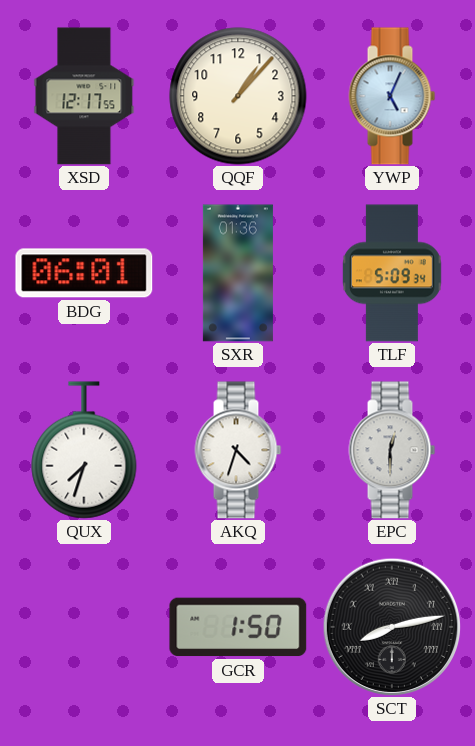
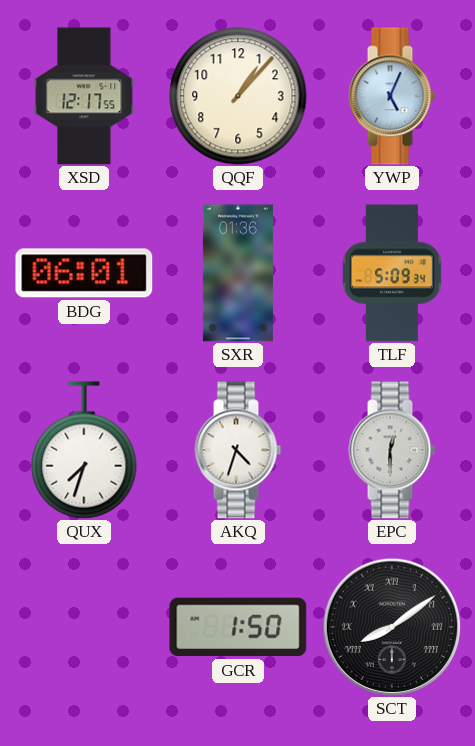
SCT: 8:13 -> 8:09 (392, 627)
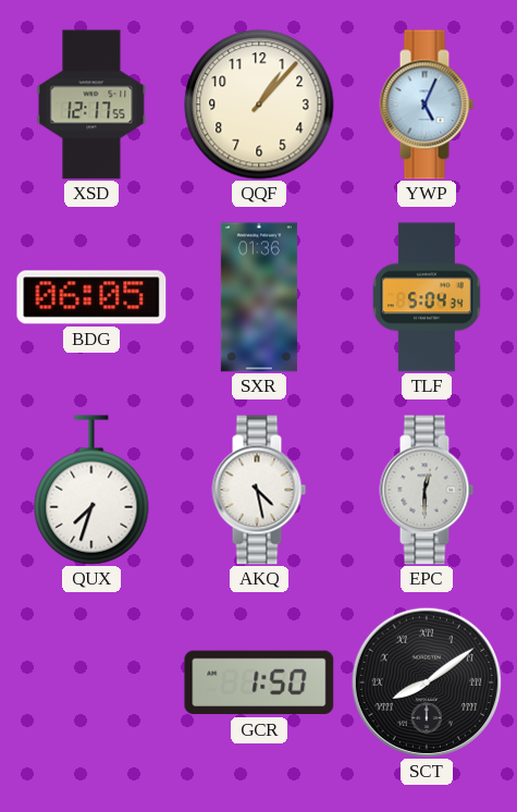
BDG: 06:01 -> 06:05 (91, 297)
TLF: 5:09 -> 5:04 (427, 297)
AKQ: 4:33 -> 4:28 (259, 490)
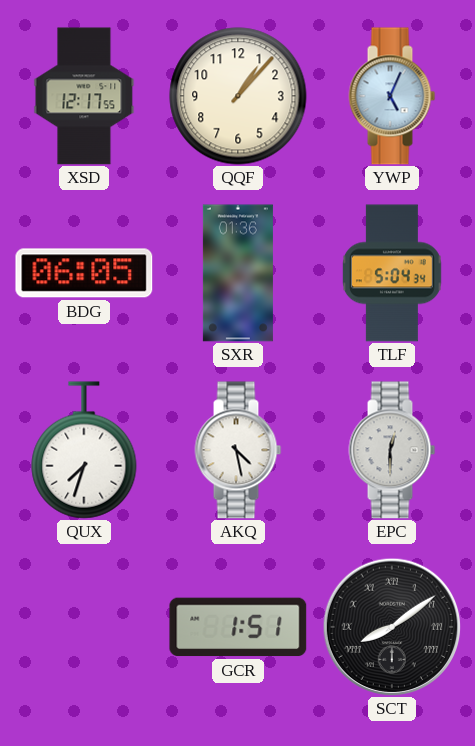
GCR: 1:50 -> 1:51 (238, 627)
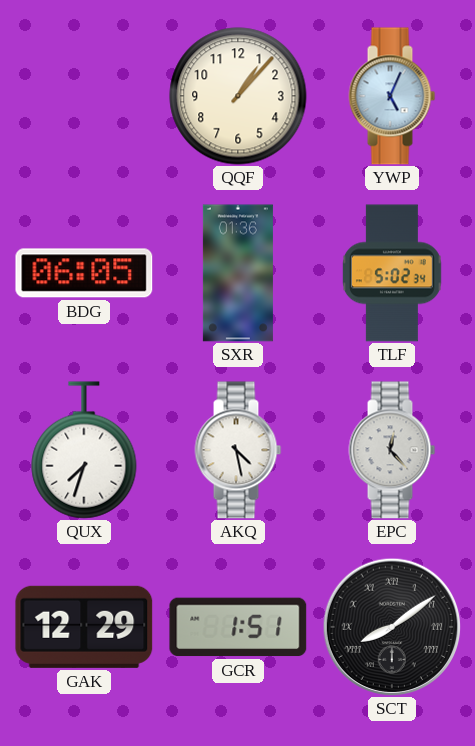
XSD: 12:17 -> none (84, 96)
TLF: 5:04 -> 5:02 (392, 273)
EPC: 12:30 -> 12:23 (392, 450)
GAK: none -> 12:29 (84, 627)
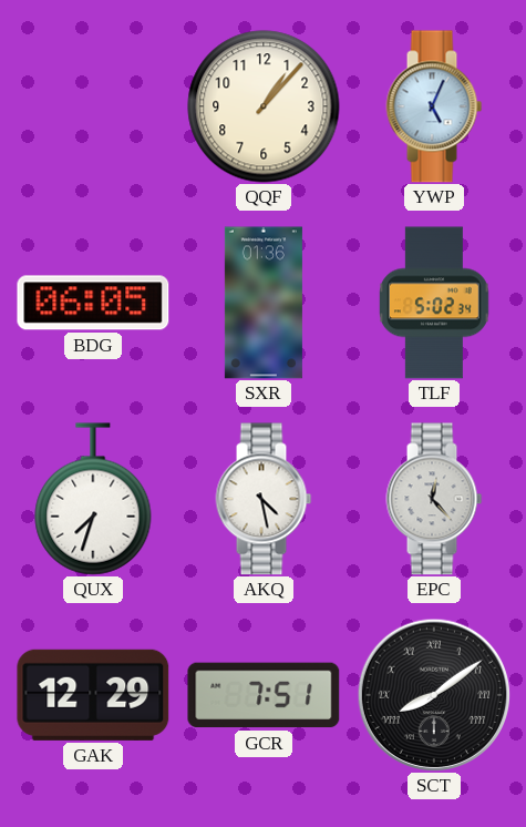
GCR: 1:51 -> 7:51 (264, 695)
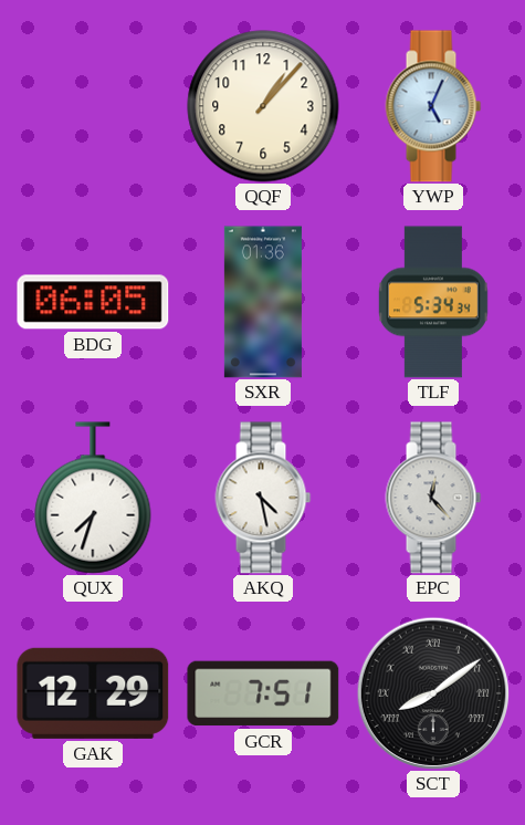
TLF: 5:02 -> 5:34 (433, 302)
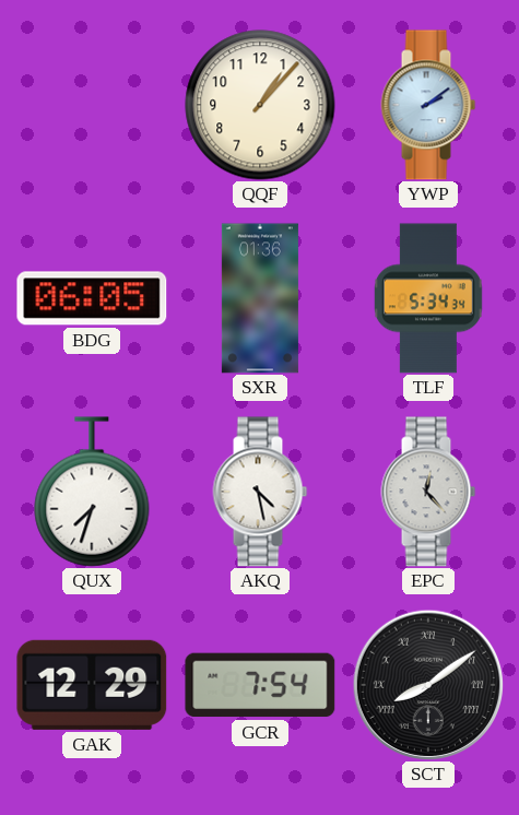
YWP: 5:04 -> 2:09 (428, 105)
GCR: 7:51 -> 7:54 (260, 685)
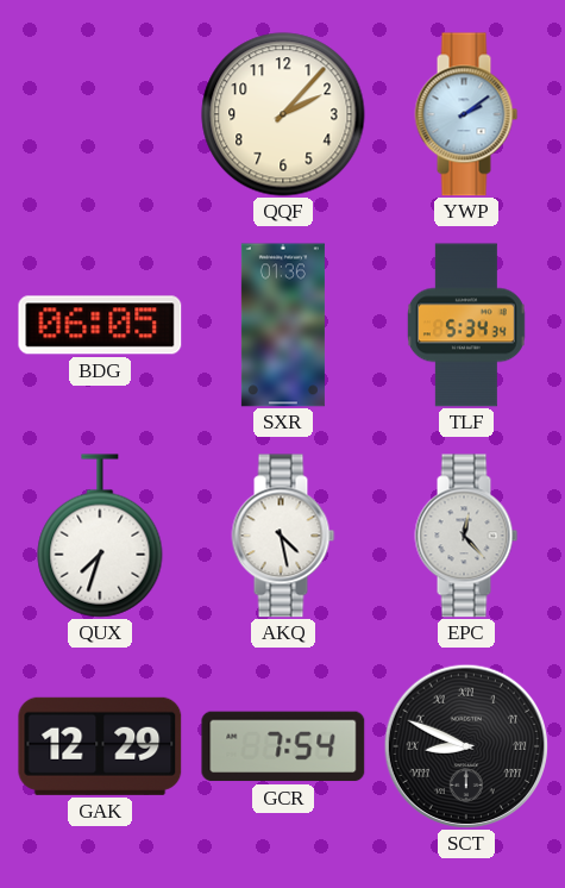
QQF: 1:07 -> 2:07 (283, 114)
SCT: 8:09 -> 8:49 (466, 746)
